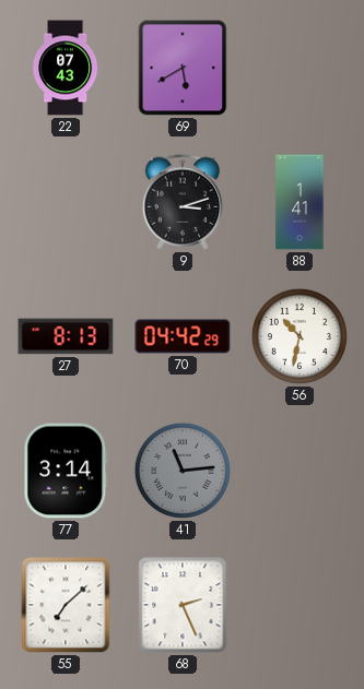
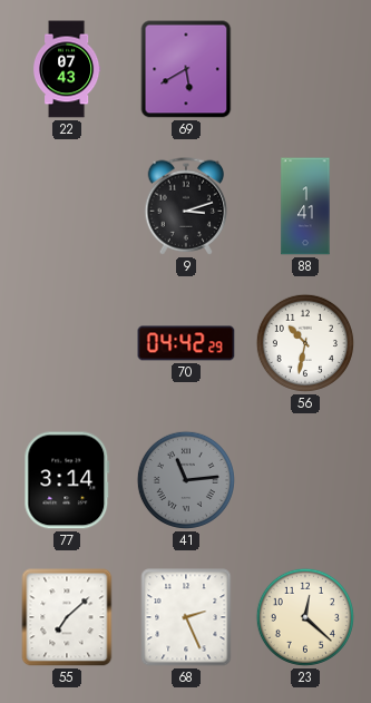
27: 8:13 -> none (66, 336)
23: none -> 12:22 (305, 617)
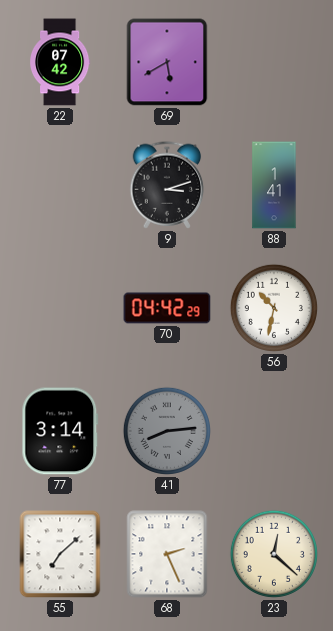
22: 07:43 -> 07:42 (61, 62)
41: 11:14 -> 8:14 (167, 431)
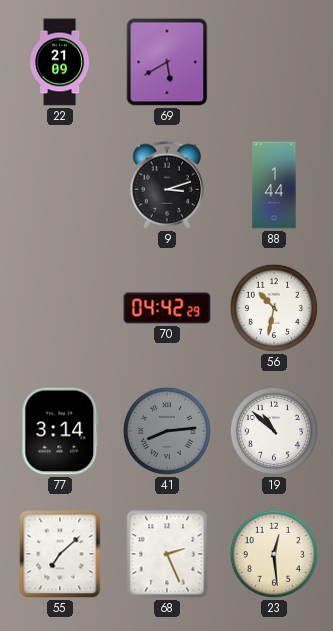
22: 07:42 -> 21:09 (61, 62)
88: 1:41 -> 1:44 (274, 185)
19: none -> 10:52 (274, 431)
23: 12:22 -> 12:29 (274, 554)
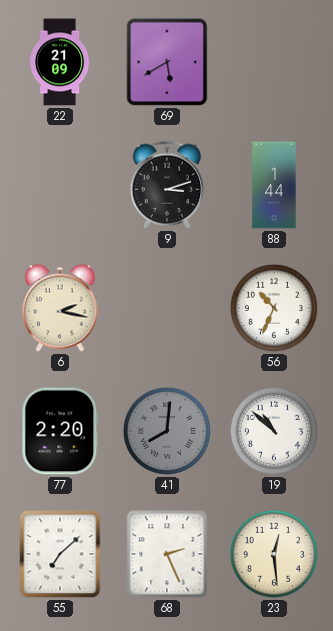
6: none -> 2:17 (60, 308)
70: 04:42 -> none (167, 308)
56: 10:32 -> 10:34 (274, 308)
77: 3:14 -> 2:20 (60, 431)
41: 8:14 -> 8:01 (167, 431)
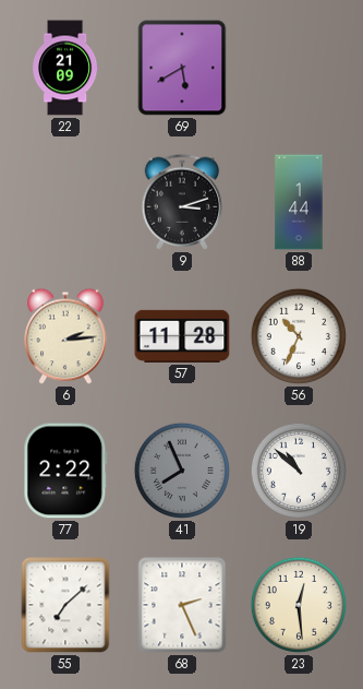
6: 2:17 -> 2:14 (65, 336)
57: none -> 11:28 (182, 336)
77: 2:20 -> 2:22 (65, 471)
41: 8:01 -> 7:56 (182, 471)
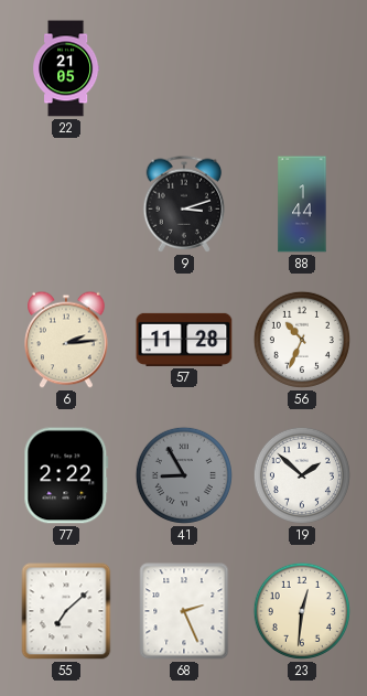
22: 21:09 -> 21:05 (67, 68)
69: 5:40 -> none (182, 68)
41: 7:56 -> 8:55 (184, 475)
19: 10:52 -> 1:52 (302, 475)
23: 12:29 -> 12:31 (302, 611)
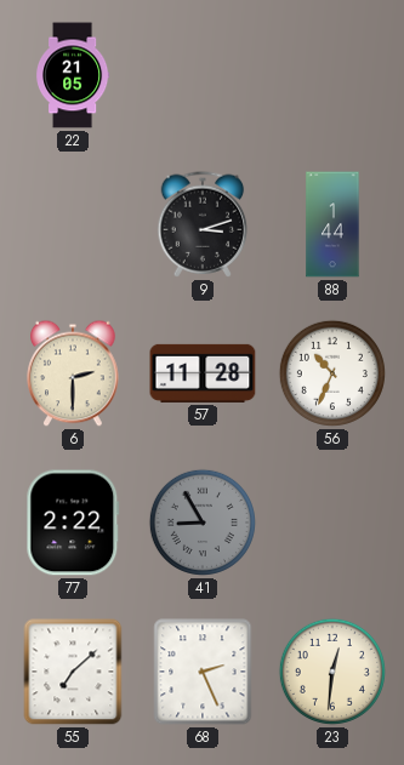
6: 2:14 -> 2:30 (73, 373)
19: 1:52 -> none (302, 475)
